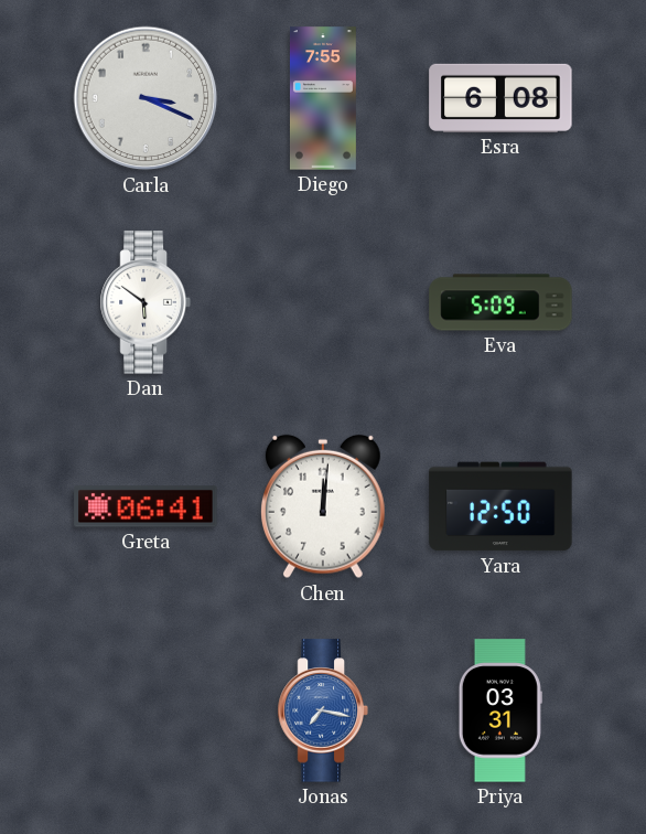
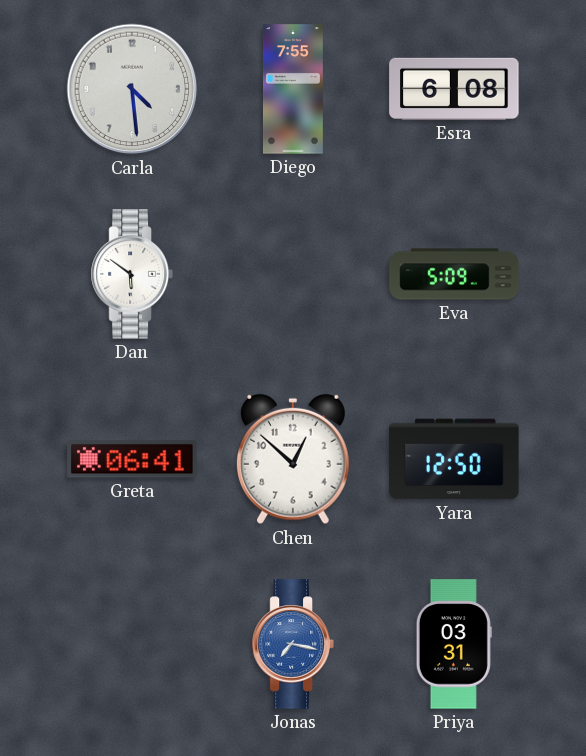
Carla: 3:19 -> 4:29 (132, 89)
Chen: 12:01 -> 12:52 (293, 459)
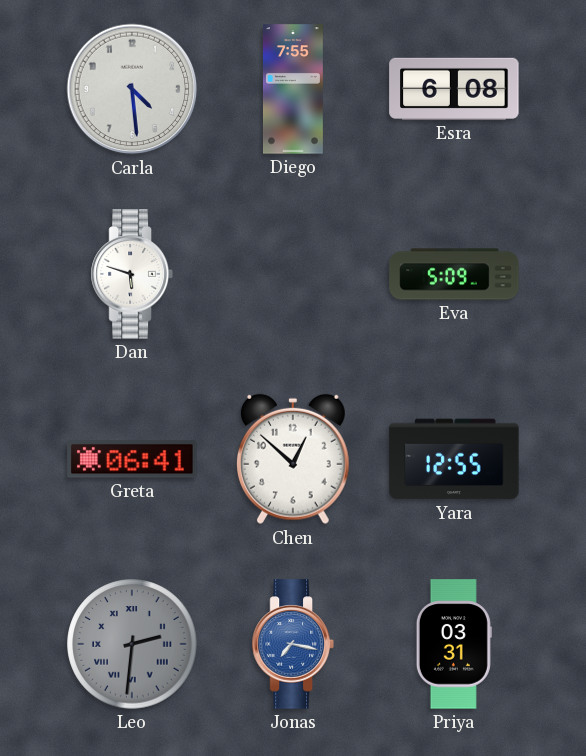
Dan: 5:51 -> 5:48 (132, 274)
Yara: 12:50 -> 12:55 (454, 459)
Leo: none -> 2:31 (132, 644)
